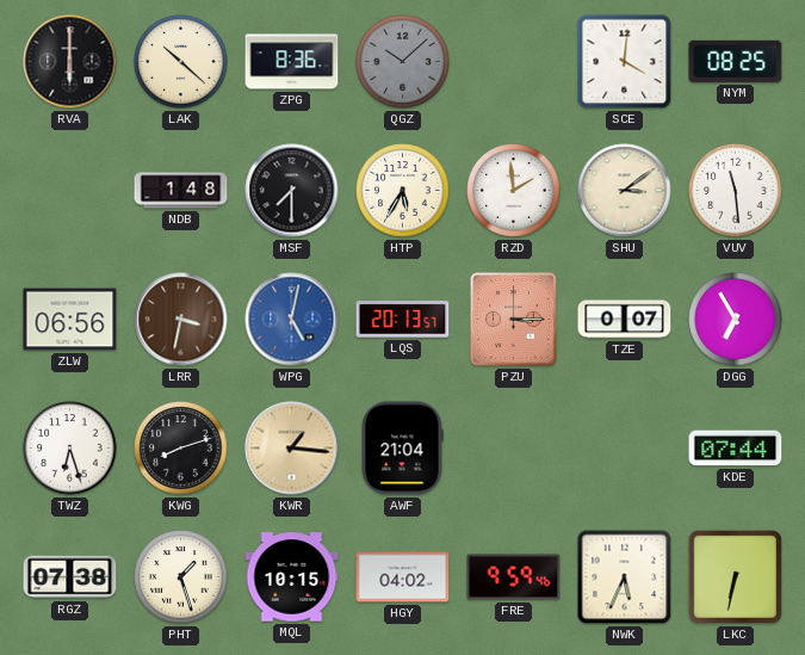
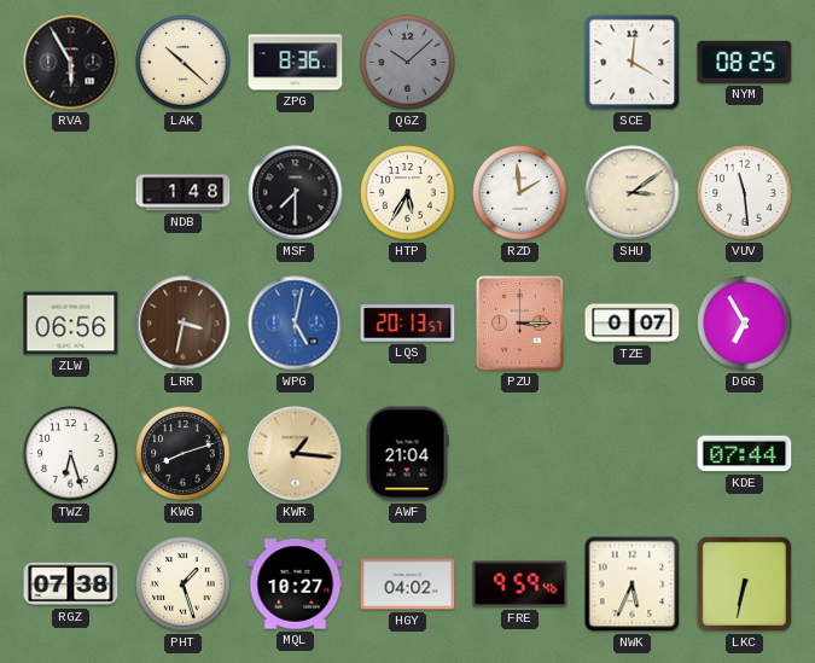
RVA: 6:00 -> 5:55 (71, 63)
MQL: 10:15 -> 10:27 (296, 585)
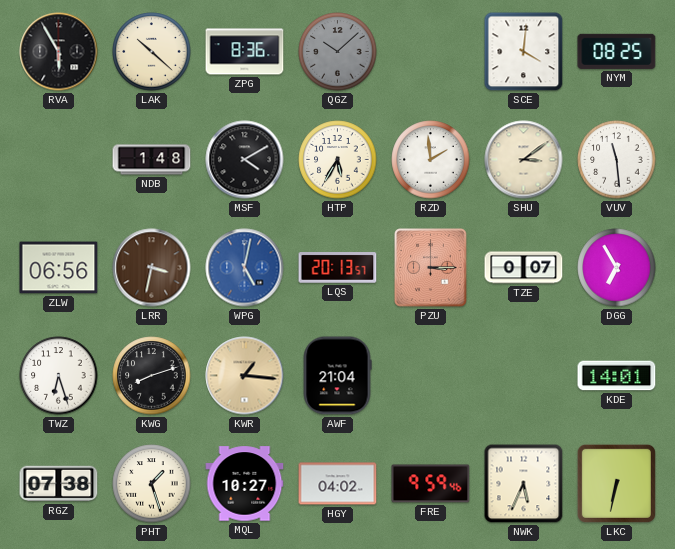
MSF: 7:30 -> 4:10 (245, 160)
KDE: 07:44 -> 14:01 (617, 376)
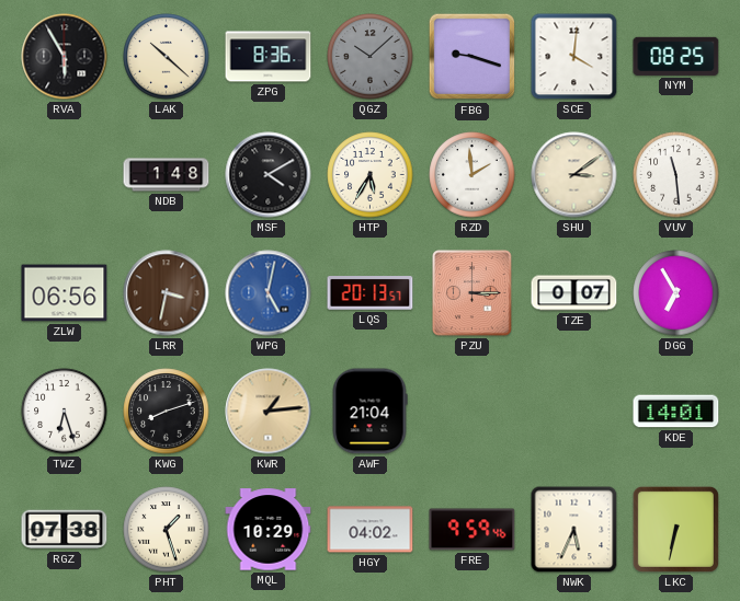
FBG: none -> 9:18 (473, 57)
KWR: 1:16 -> 1:14 (269, 412)
MQL: 10:27 -> 10:29 (269, 530)
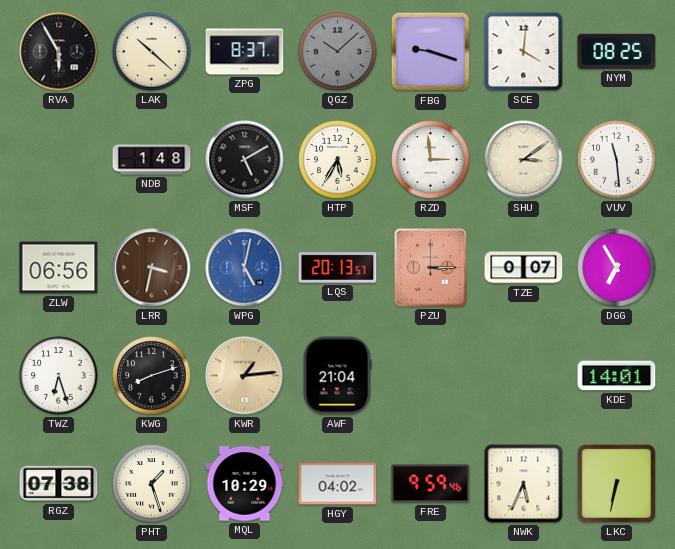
ZPG: 8:36 -> 8:37 (245, 52)
MSF: 4:10 -> 5:10 (245, 160)
RZD: 1:59 -> 2:59 (431, 160)
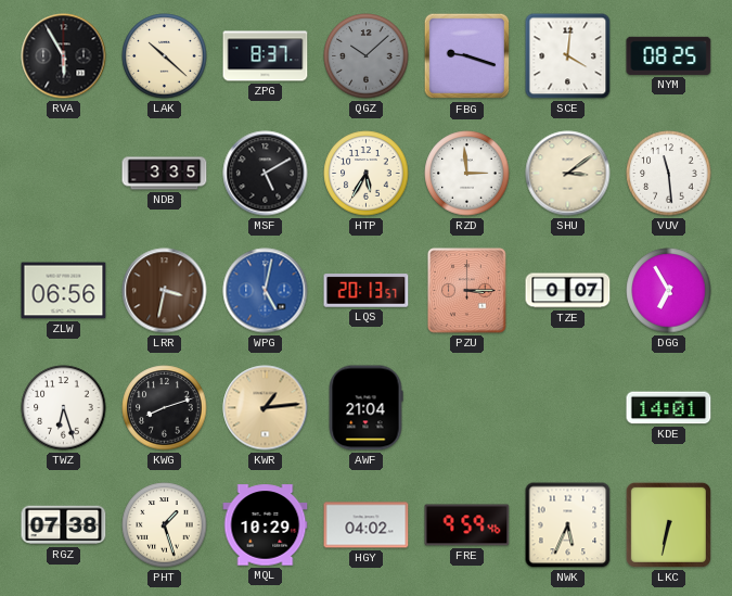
NDB: 1:48 -> 3:35 (165, 174)
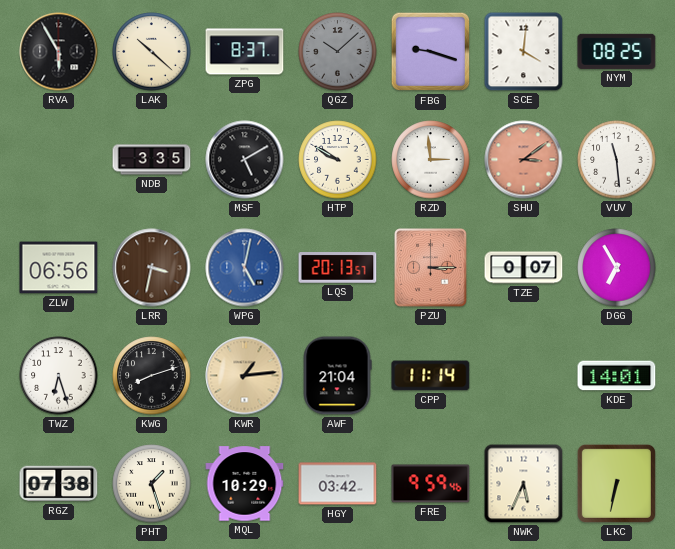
HTP: 5:35 -> 9:50 (338, 160)
SHU dial: cream -> salmon (524, 160)
CPP: none -> 11:14 (431, 376)
HGY: 04:02 -> 03:42 (338, 484)
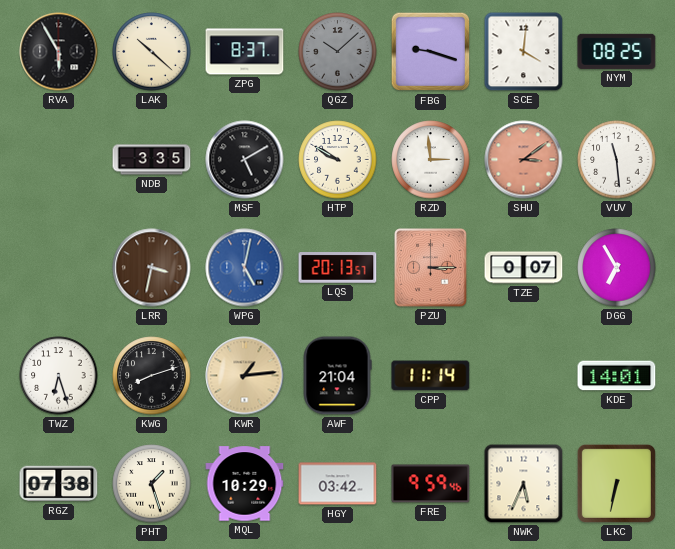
ZLW: 06:56 -> none (59, 268)
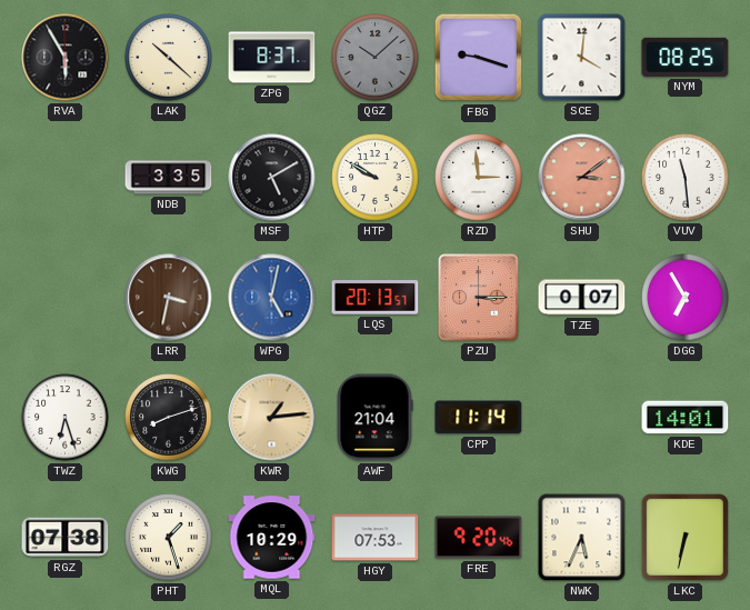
HGY: 03:42 -> 07:53 (376, 538)
FRE: 9:59 -> 9:20 (479, 538)
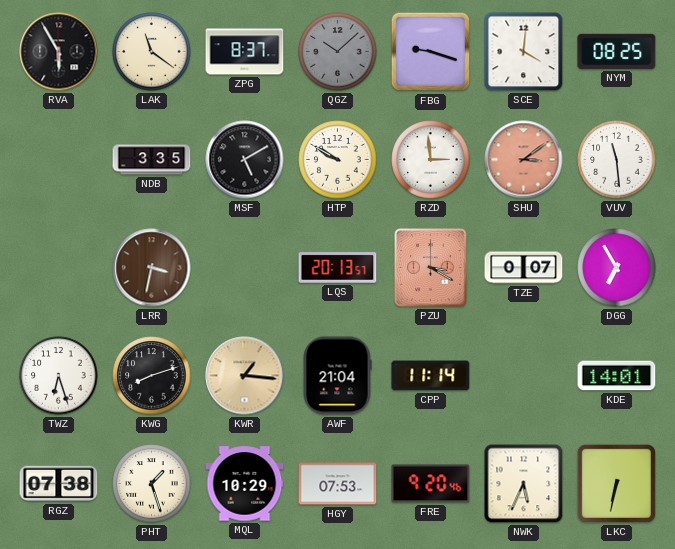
LAK: 10:22 -> 11:21 (152, 52)
WPG: 5:02 -> none (272, 298)
PZU: 3:15 -> 3:20 (431, 268)
KWR: 1:14 -> 1:16 (245, 376)
